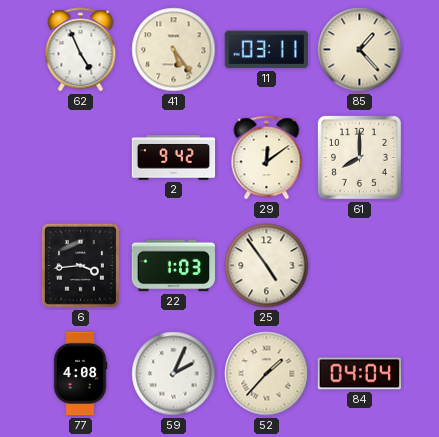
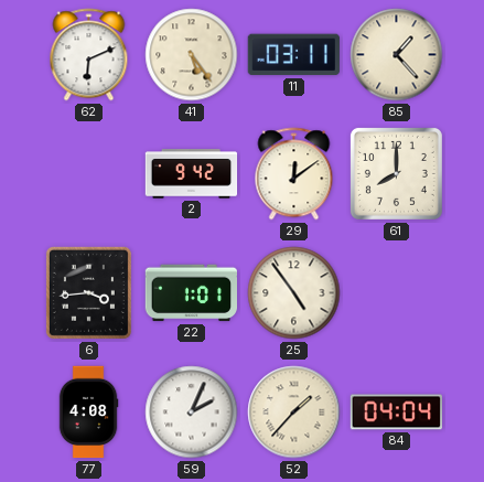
62: 4:56 -> 6:11 (89, 55)
22: 1:03 -> 1:01 (191, 293)
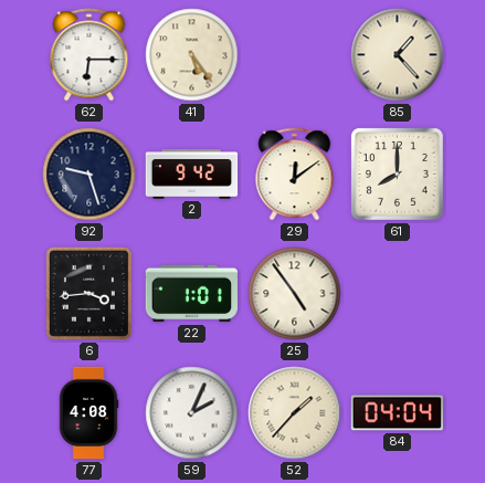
62: 6:11 -> 6:15 (89, 55)
11: 03:11 -> none (293, 55)
92: none -> 9:27 (89, 175)
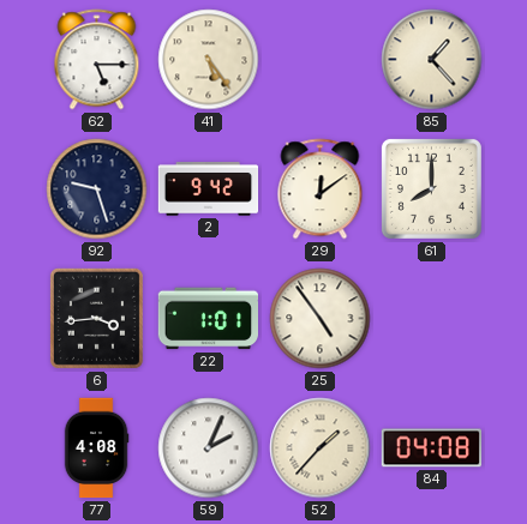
62: 6:15 -> 5:15 (97, 60)
84: 04:04 -> 04:08 (431, 448)
